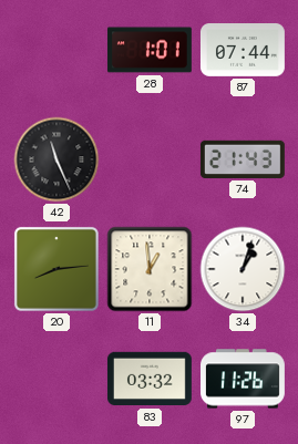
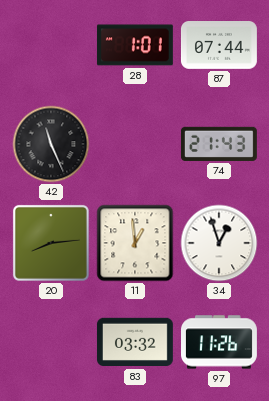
34: 1:03 -> 12:57 (219, 243)
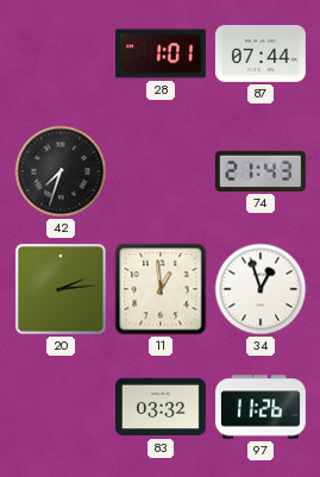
42: 11:26 -> 7:33 (61, 171)
20: 8:14 -> 2:14 (61, 289)
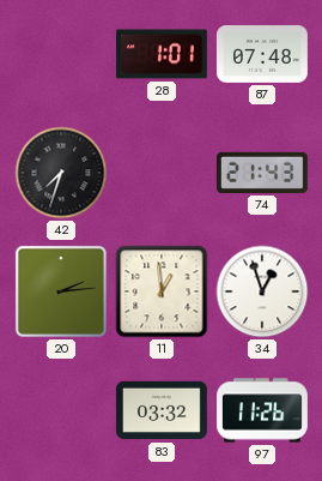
87: 07:44 -> 07:48 (262, 55)
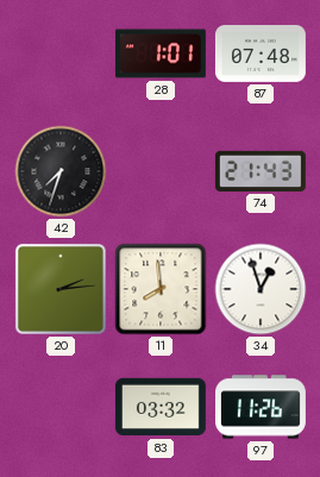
11: 12:59 -> 7:59 (161, 289)
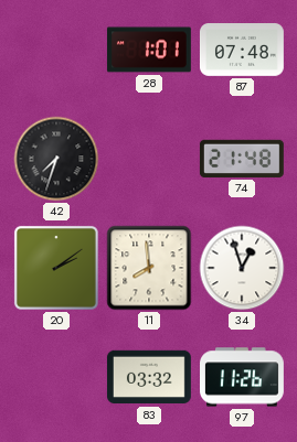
74: 21:43 -> 21:48 (242, 159)
20: 2:14 -> 2:09 (56, 268)
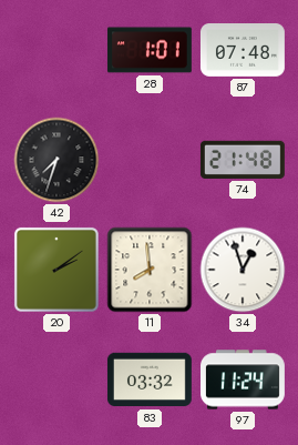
97: 11:26 -> 11:24 (244, 380)
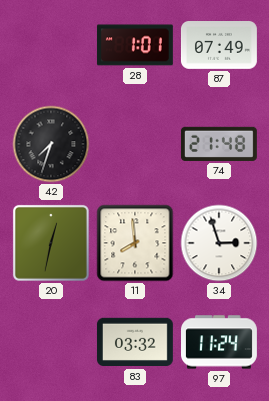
87: 07:48 -> 07:49 (219, 46)
20: 2:09 -> 12:32 (51, 243)
34: 12:57 -> 2:57 (219, 243)
